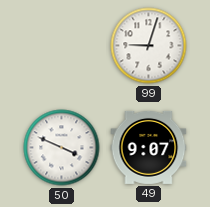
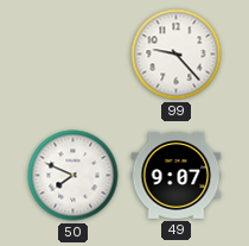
99: 9:03 -> 9:23 (177, 55)
50: 3:49 -> 7:49 (74, 176)
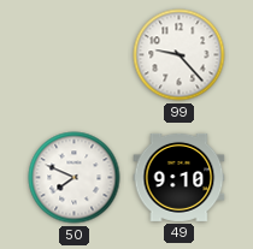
49: 9:07 -> 9:10 (180, 177)
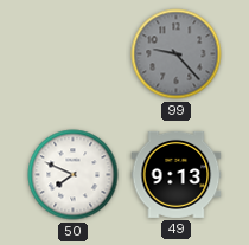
99 dial: white -> grey (177, 54)
49: 9:10 -> 9:13 (177, 174)
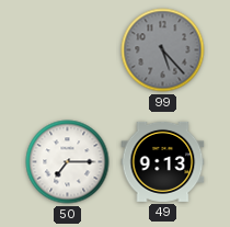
99: 9:23 -> 5:23 (163, 50)
50: 7:49 -> 7:15 (68, 162)
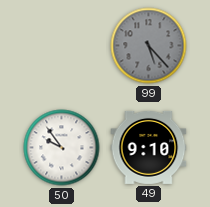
50: 7:15 -> 9:54 (62, 148)
49: 9:13 -> 9:10 (149, 147)
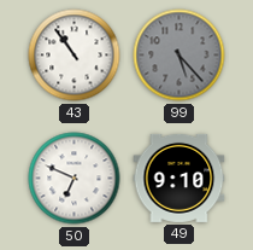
43: none -> 10:54 (75, 56)
50: 9:54 -> 6:49 (75, 179)
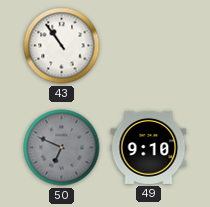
99: 5:23 -> none (180, 56)
50 dial: white -> grey (62, 148)
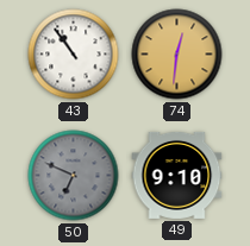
74: none -> 12:31 (177, 55)
